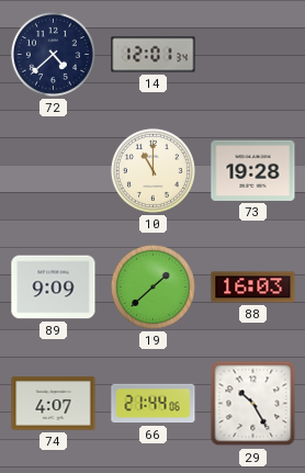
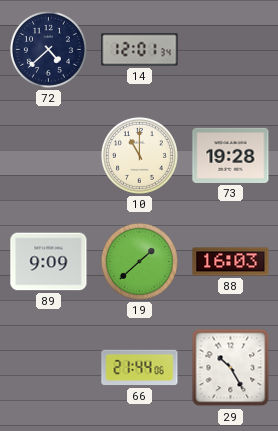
74: 4:07 -> none (54, 404)
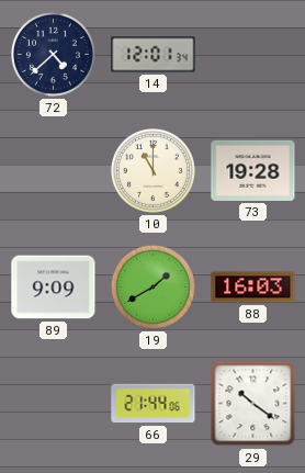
19: 1:38 -> 1:40 (152, 286)
29: 10:25 -> 10:21 (253, 404)
